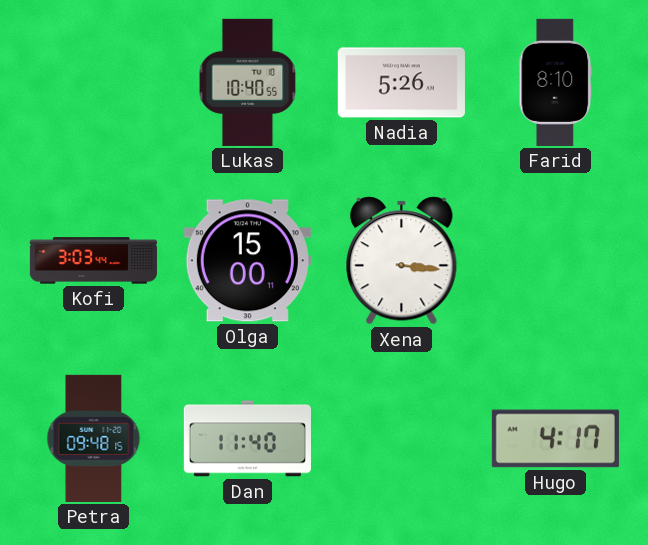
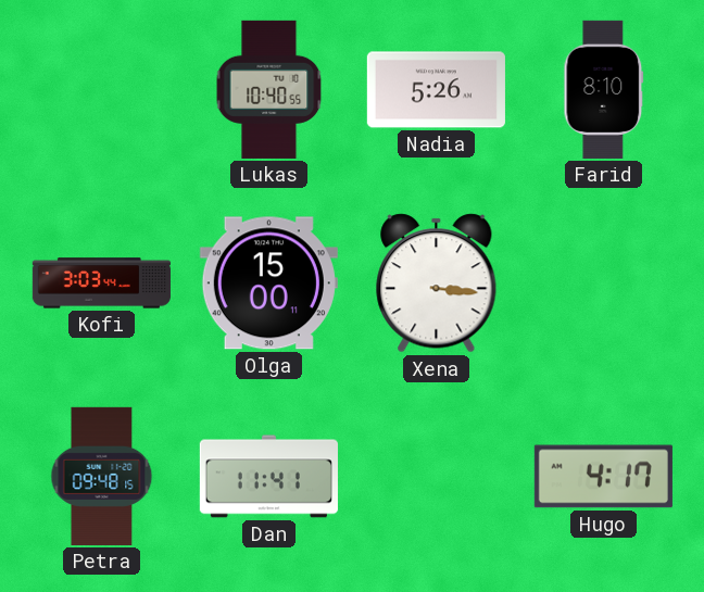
Dan: 11:40 -> 11:41 (268, 477)
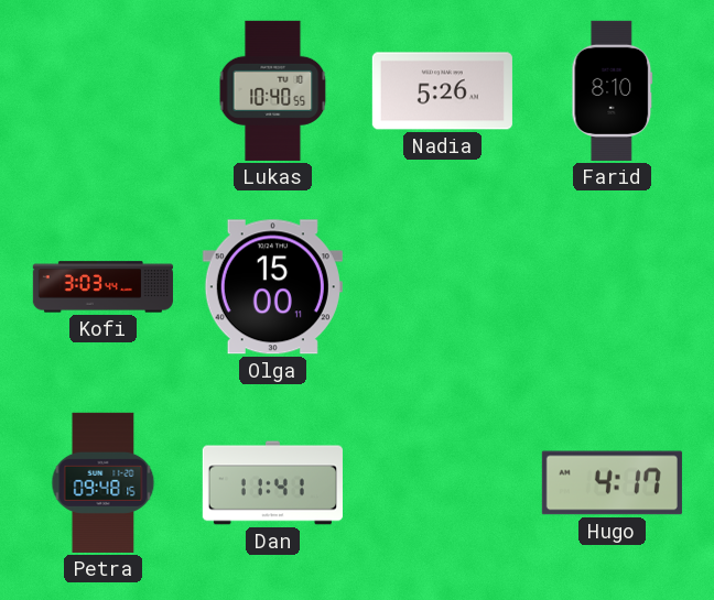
Xena: 3:16 -> none (437, 284)
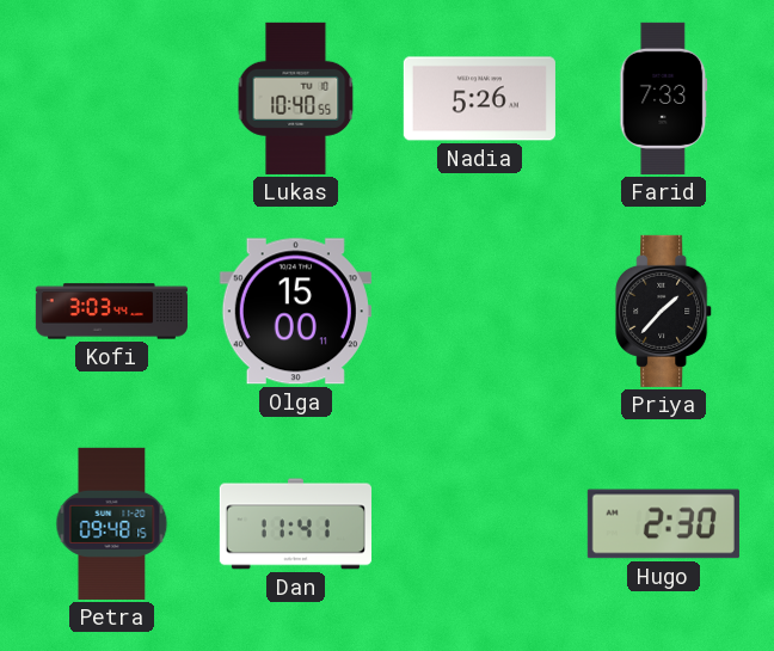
Farid: 8:10 -> 7:33 (664, 98)
Priya: none -> 1:37 (664, 311)
Hugo: 4:17 -> 2:30 (663, 524)
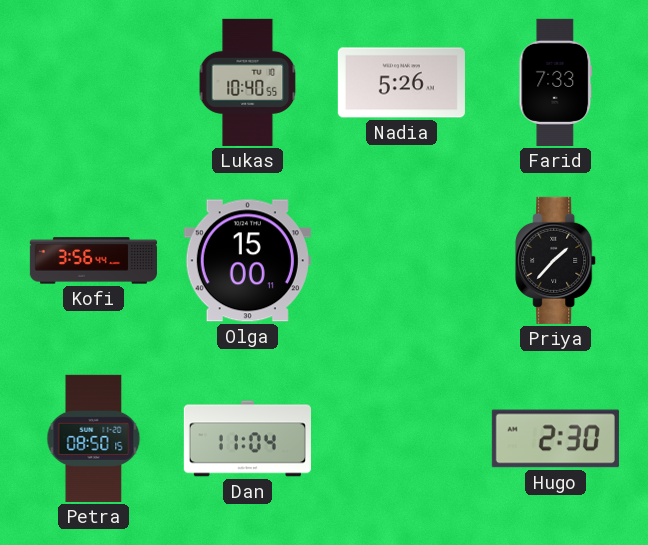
Kofi: 3:03 -> 3:56 (93, 261)
Petra: 09:48 -> 08:50 (94, 438)
Dan: 11:41 -> 11:04 (247, 439)
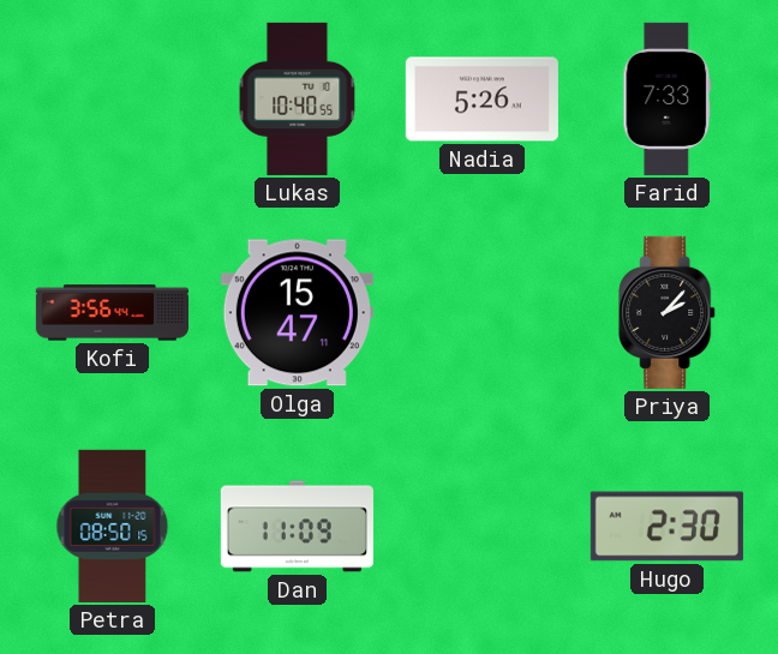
Olga: 15:00 -> 15:47 (297, 313)
Priya: 1:37 -> 2:07 (668, 312)
Dan: 11:04 -> 11:09 (297, 527)
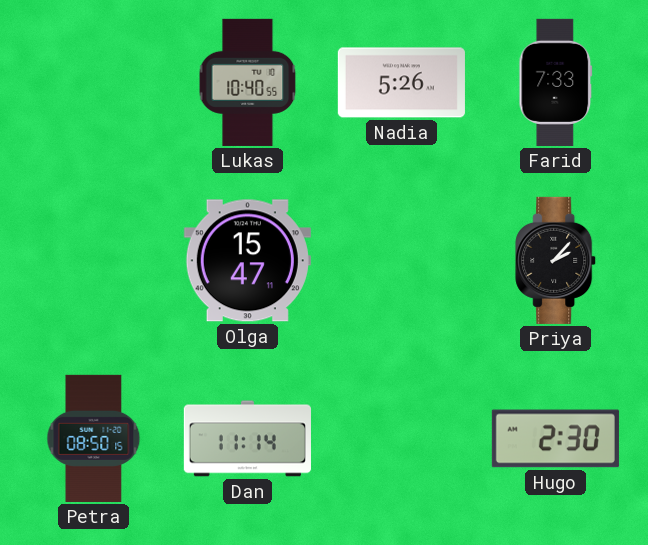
Kofi: 3:56 -> none (112, 313)
Dan: 11:09 -> 11:14 (247, 439)
